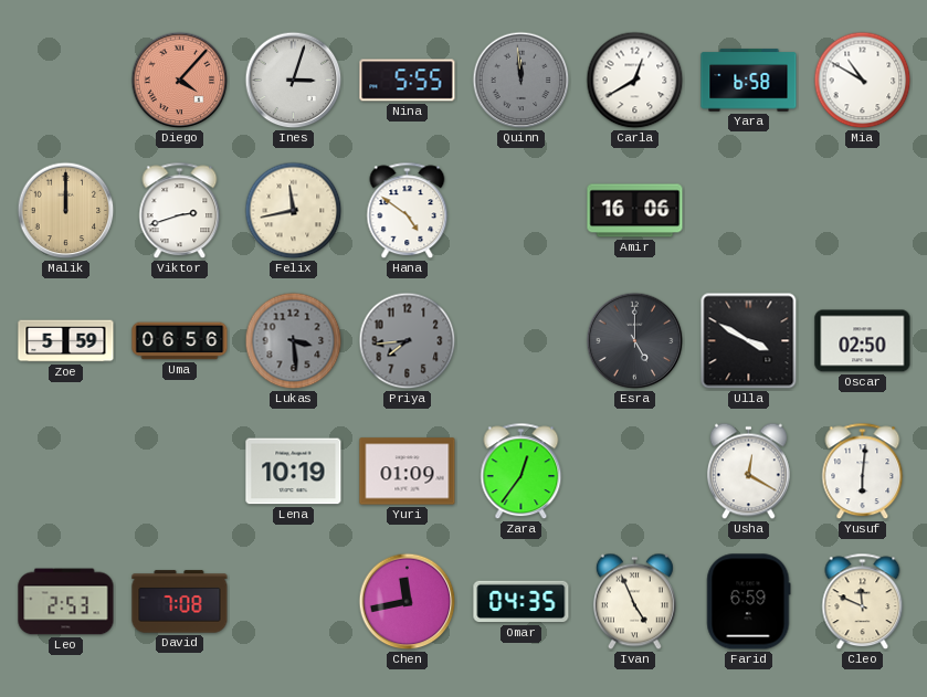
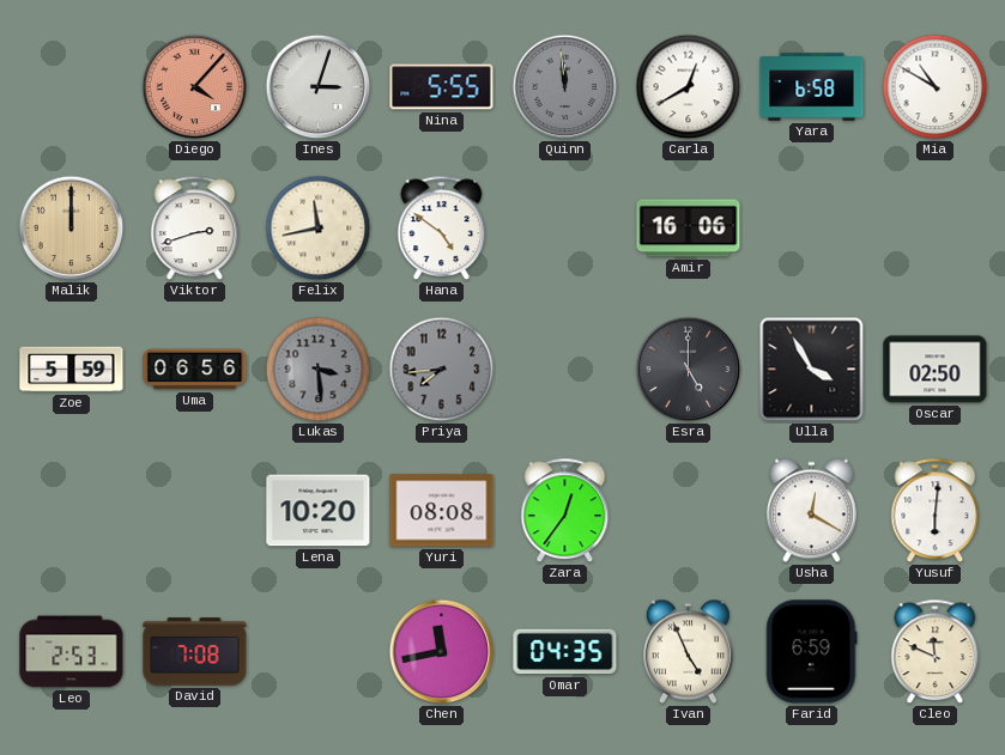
Ulla: 3:50 -> 3:55 (812, 370)
Lena: 10:19 -> 10:20 (319, 511)
Yuri: 01:09 -> 08:08 (442, 511)
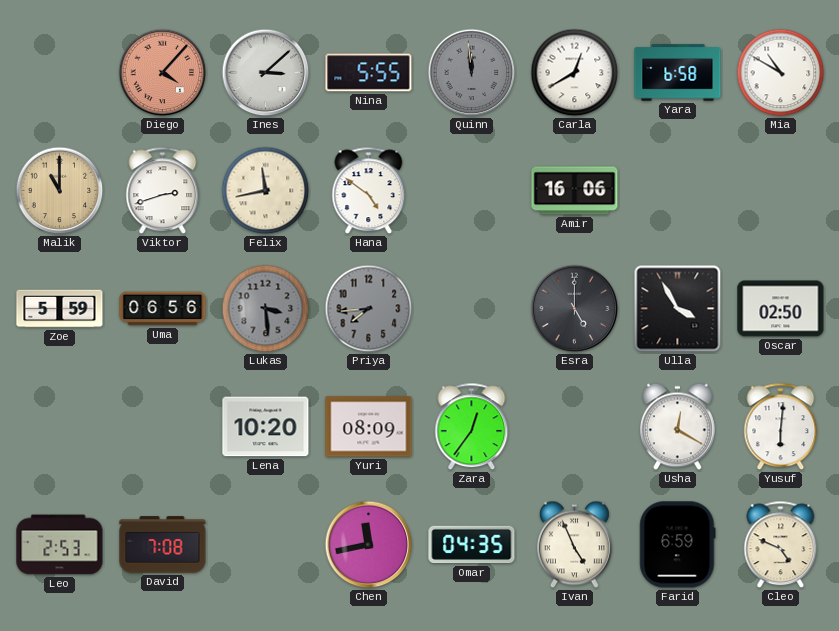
Ines: 3:03 -> 3:08 (266, 73)
Malik: 12:00 -> 11:00 (60, 191)
Yuri: 08:08 -> 08:09 (369, 427)
Cleo: 11:49 -> 4:49 (781, 545)
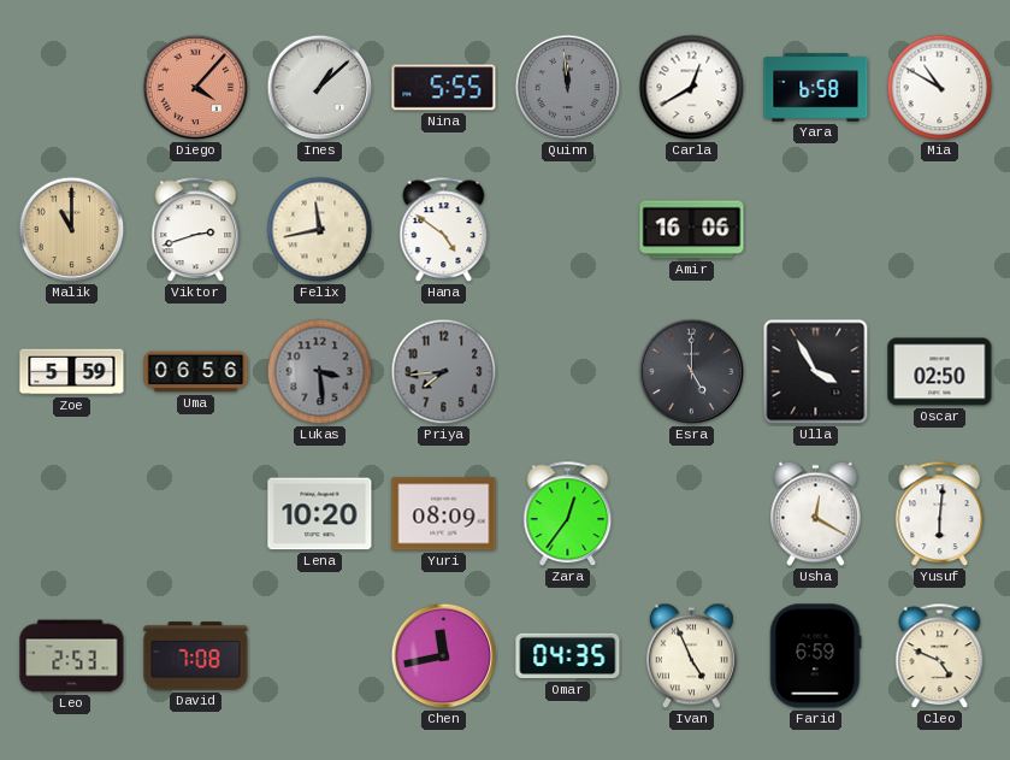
Ines: 3:08 -> 1:08 (320, 88)
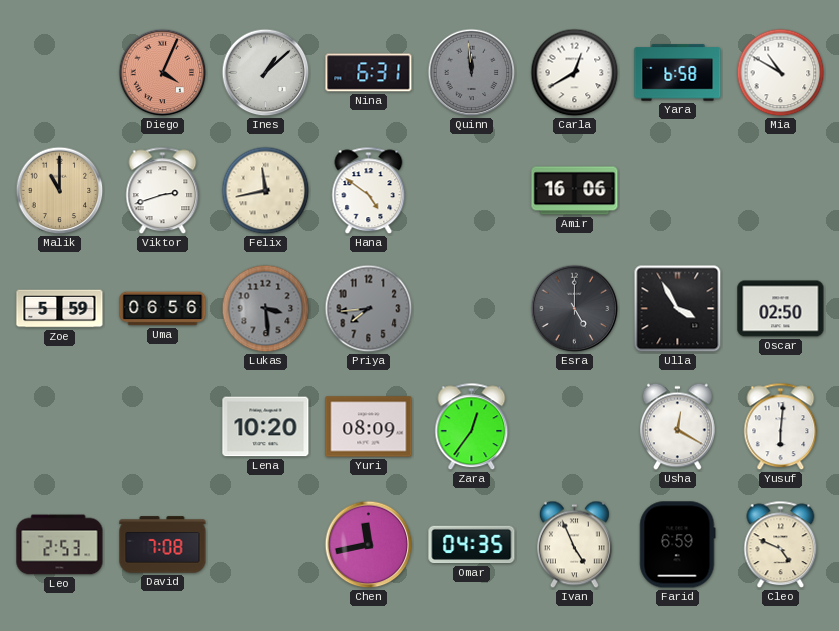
Diego: 4:07 -> 4:04 (163, 73)
Nina: 5:55 -> 6:31 (369, 73)
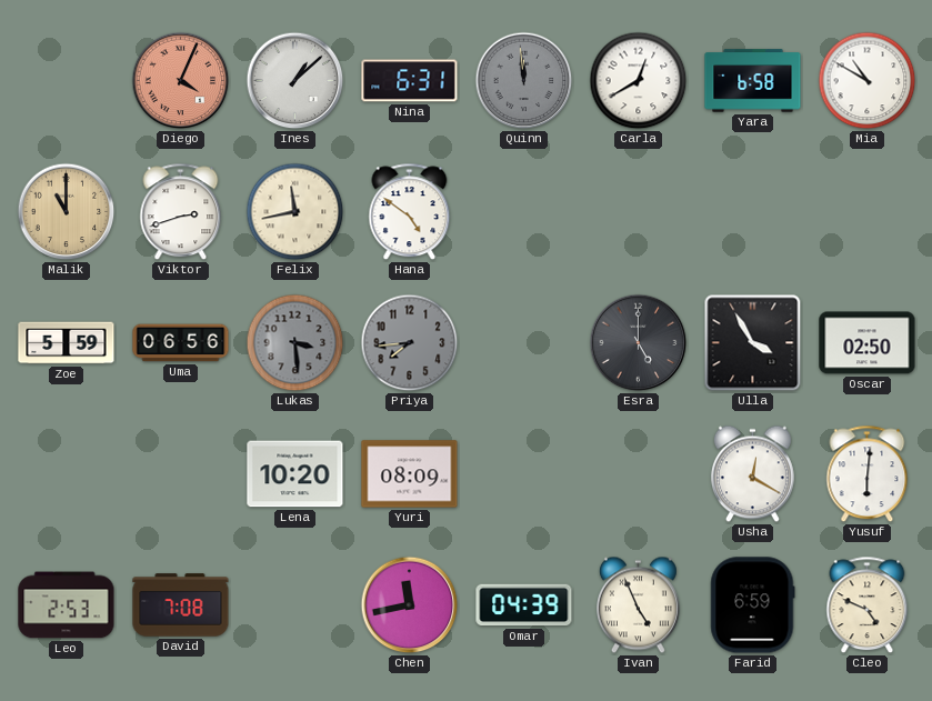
Amir: 16:06 -> none (575, 191)
Zara: 12:36 -> none (472, 427)
Omar: 04:35 -> 04:39 (524, 605)
